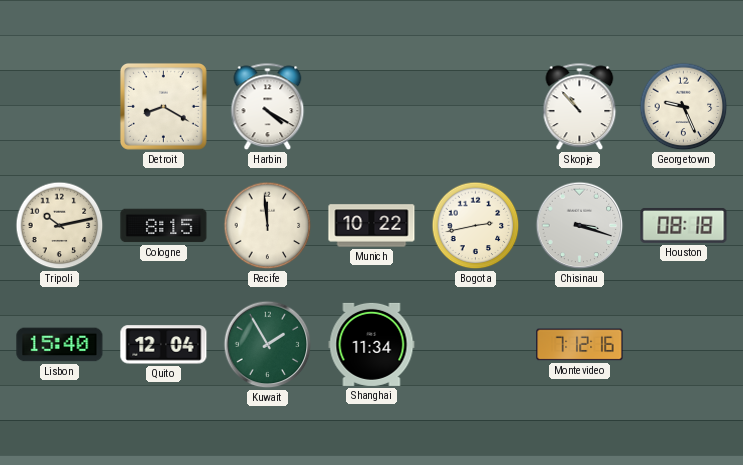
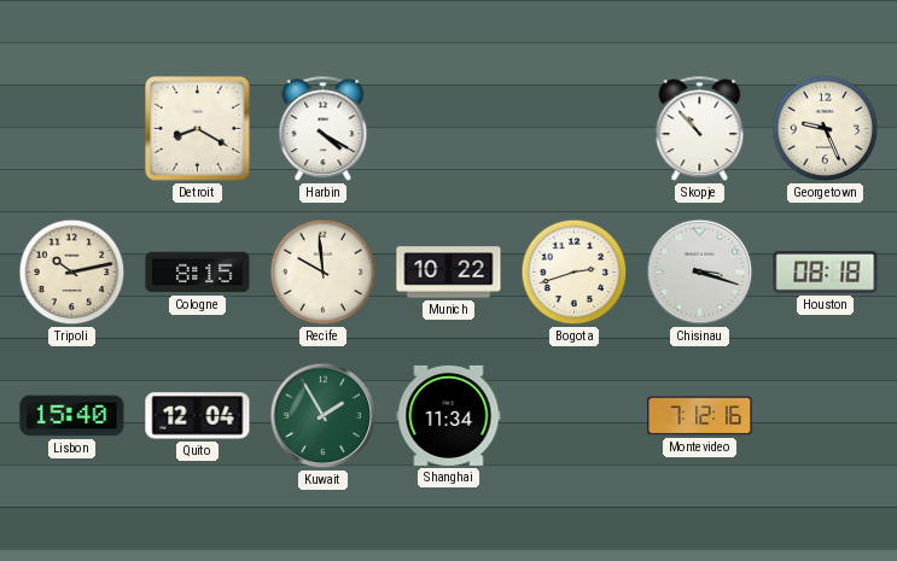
Recife: 11:59 -> 9:59 (324, 273)
Bogota: 2:43 -> 2:42 (575, 273)
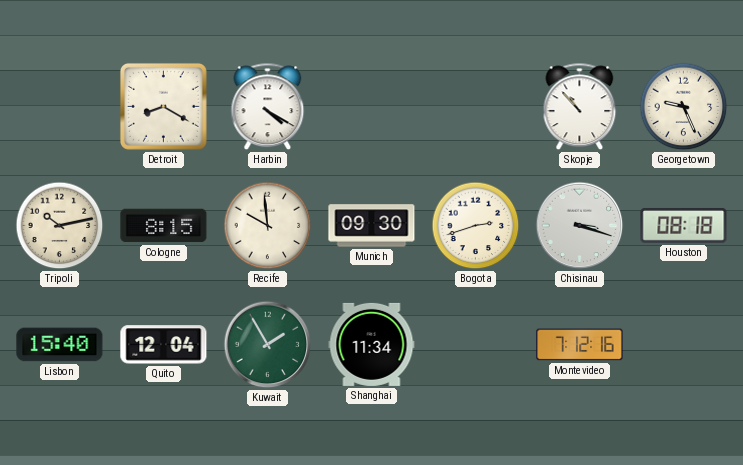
Munich: 10:22 -> 09:30 (372, 226)
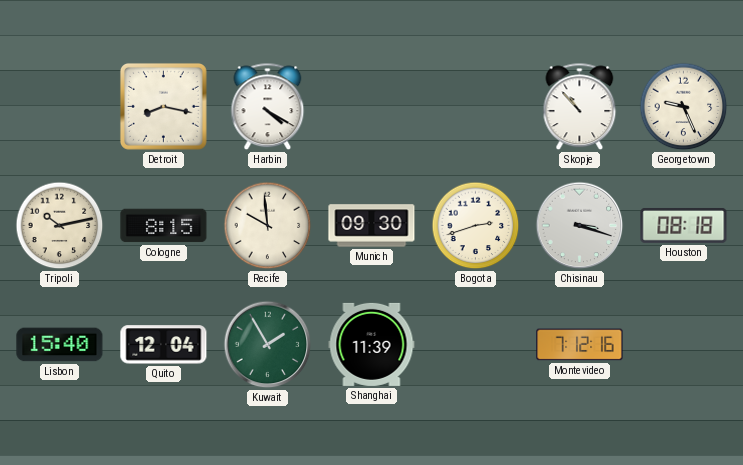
Detroit: 8:20 -> 8:17 (163, 106)
Shanghai: 11:34 -> 11:39 (372, 344)
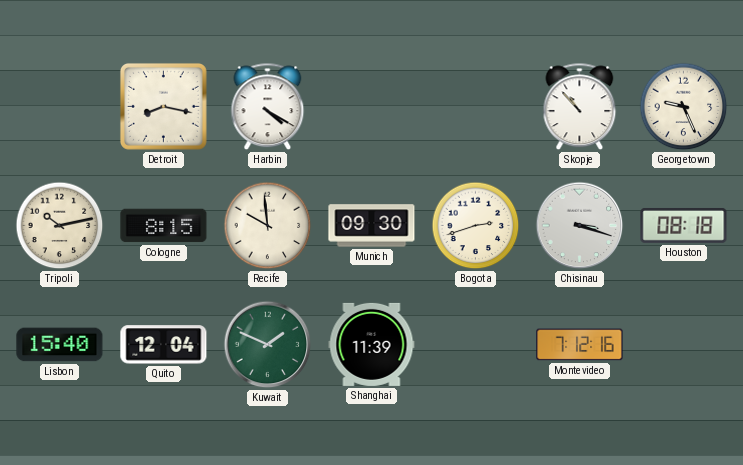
Kuwait: 1:55 -> 1:49 (268, 345)
